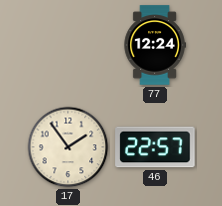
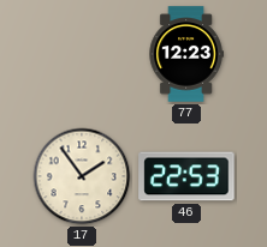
77: 12:24 -> 12:23 (186, 54)
46: 22:57 -> 22:53 (186, 176)
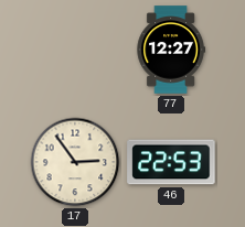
77: 12:23 -> 12:27 (171, 50)
17: 1:54 -> 2:54 (75, 162)
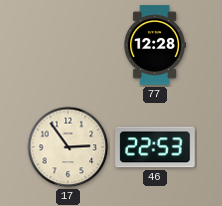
77: 12:27 -> 12:28 (155, 45)
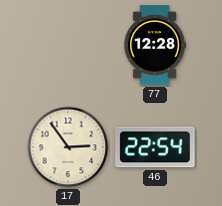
46: 22:53 -> 22:54 (155, 147)
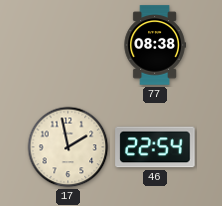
77: 12:28 -> 08:38 (155, 45)
17: 2:54 -> 1:58 (68, 147)
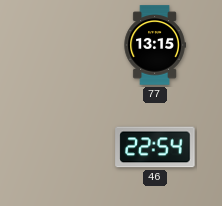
77: 08:38 -> 13:15 (155, 45)
17: 1:58 -> none (68, 147)
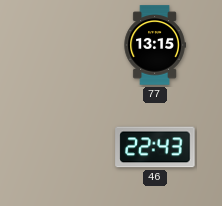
46: 22:54 -> 22:43 (155, 147)
